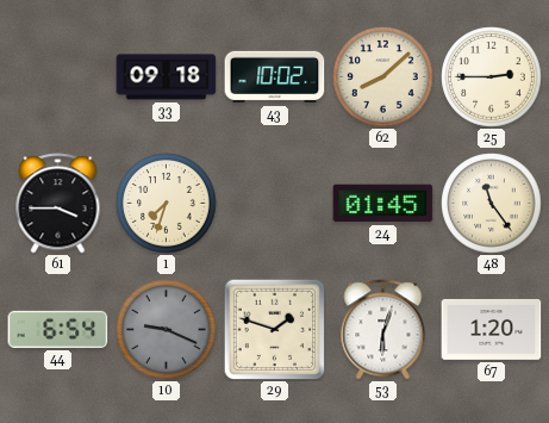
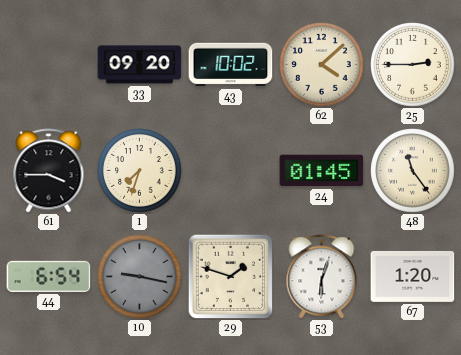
33: 09:18 -> 09:20 (140, 65)
62: 8:08 -> 4:08 (322, 65)
10: 9:19 -> 9:17 (140, 277)
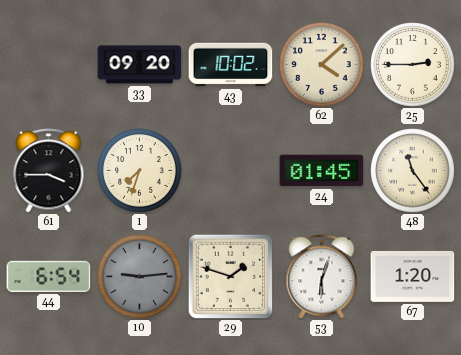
10: 9:17 -> 9:14 (140, 277)
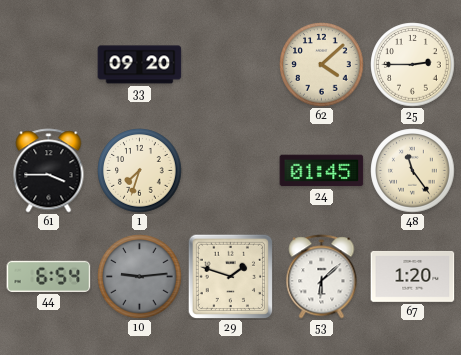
43: 10:02 -> none (231, 65)
53: 6:03 -> 6:08 (322, 277)
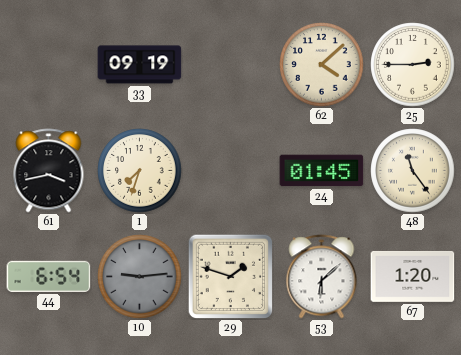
33: 09:20 -> 09:19 (140, 65)
61: 3:45 -> 3:43 (49, 171)
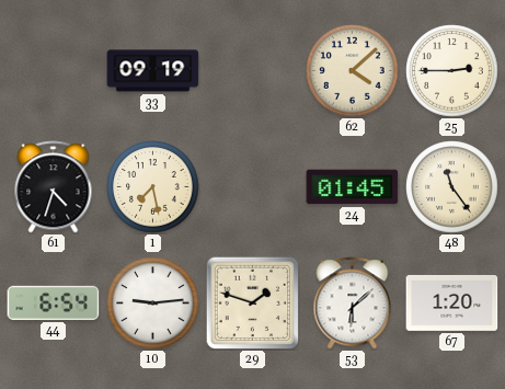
61: 3:43 -> 4:33 (54, 187)
1: 7:33 -> 7:28 (153, 187)
10 dial: grey -> white (153, 304)
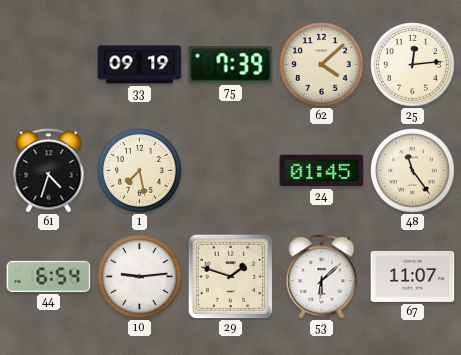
75: none -> 7:39 (231, 65)
25: 2:45 -> 12:14 (413, 65)
67: 1:20 -> 11:07 (413, 276)
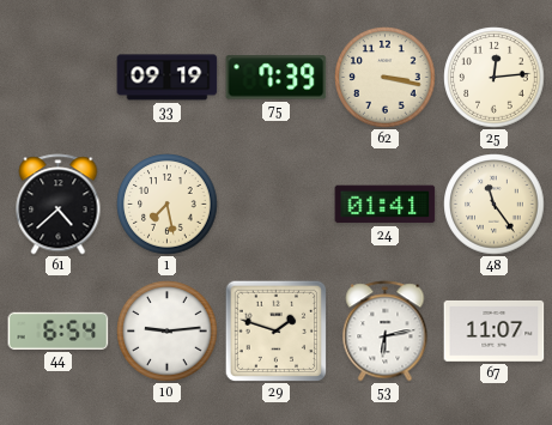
62: 4:08 -> 3:17 (386, 78)
61: 4:33 -> 4:38 (59, 205)
24: 01:45 -> 01:41 (386, 205)
53: 6:08 -> 6:13 (386, 332)
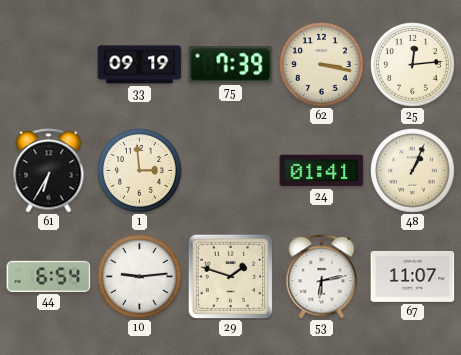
61: 4:38 -> 6:35 (49, 171)
1: 7:28 -> 2:59 (140, 171)
48: 11:24 -> 1:04 (413, 171)
